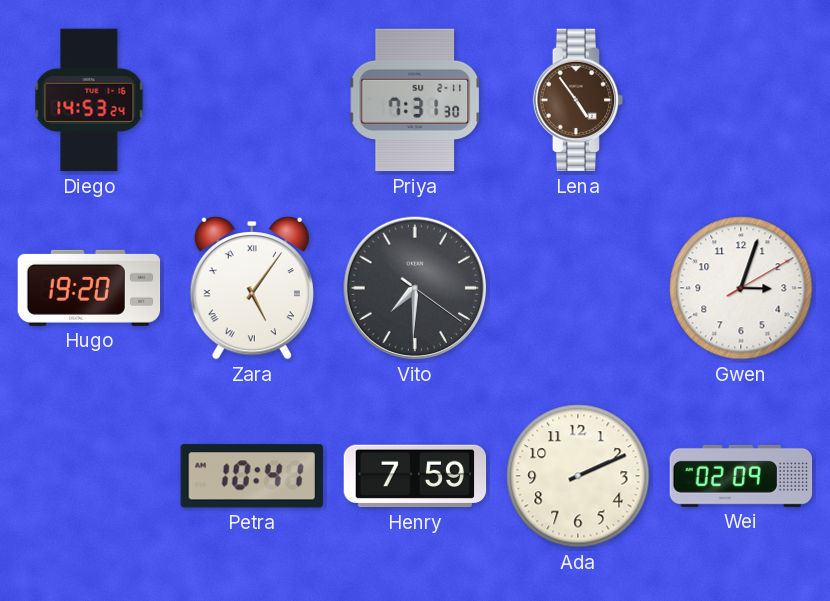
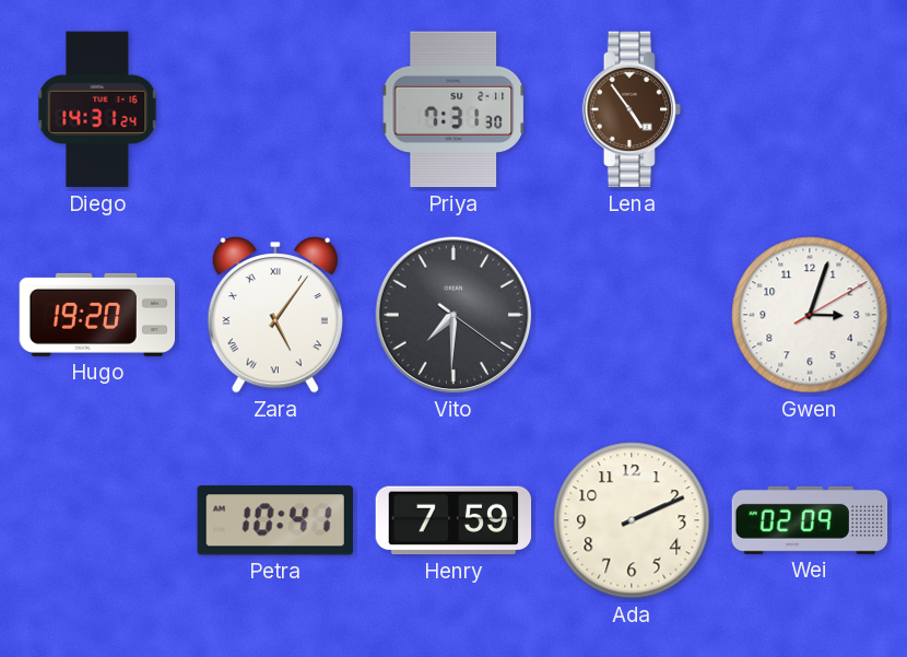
Diego: 14:53 -> 14:31 (97, 109)
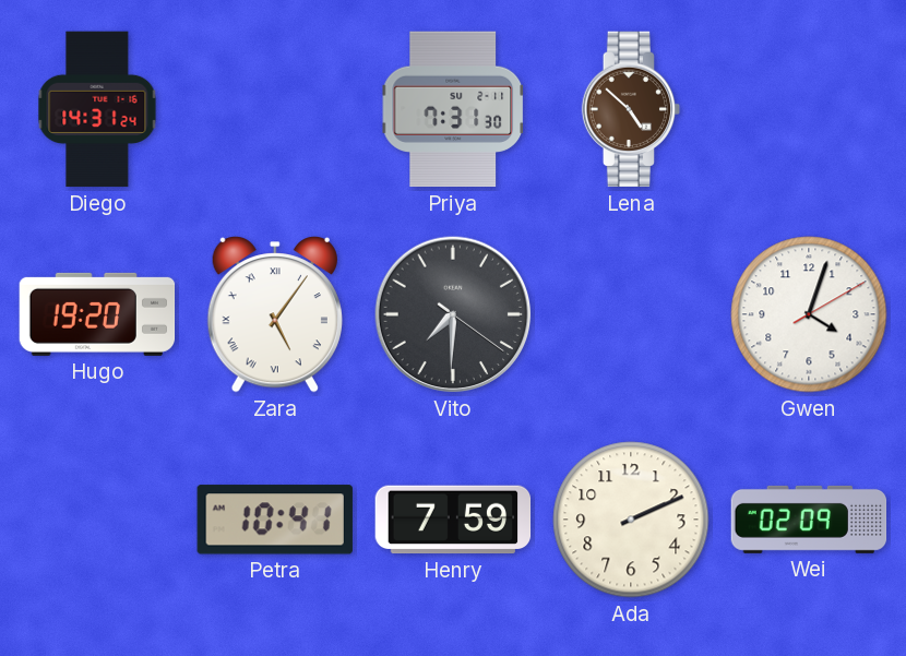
Lena: 4:54 -> 4:52 (631, 109)
Gwen: 3:03 -> 4:03 (809, 314)
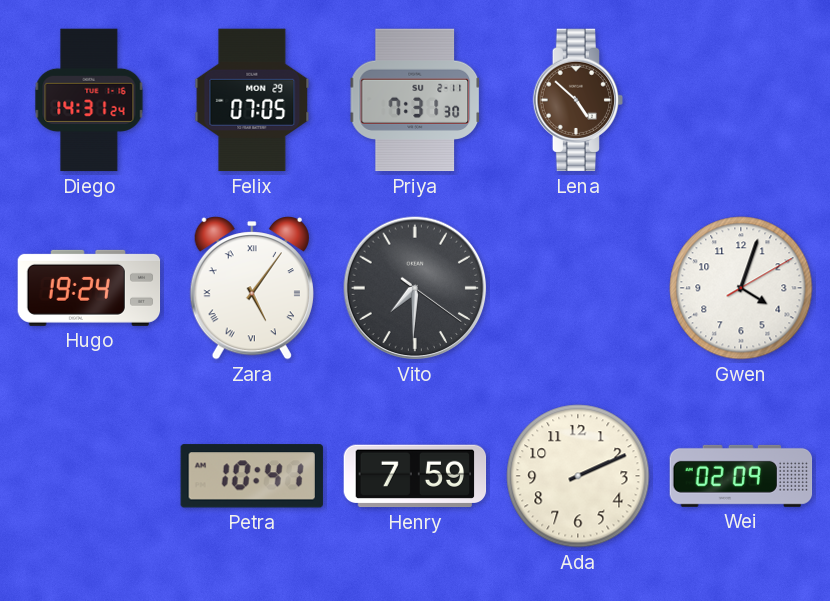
Felix: none -> 07:05 (252, 100)
Hugo: 19:20 -> 19:24 (89, 288)
